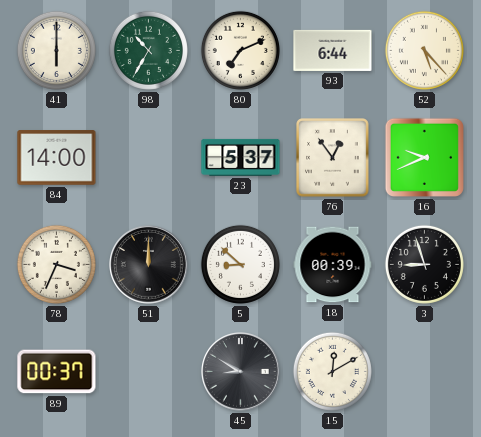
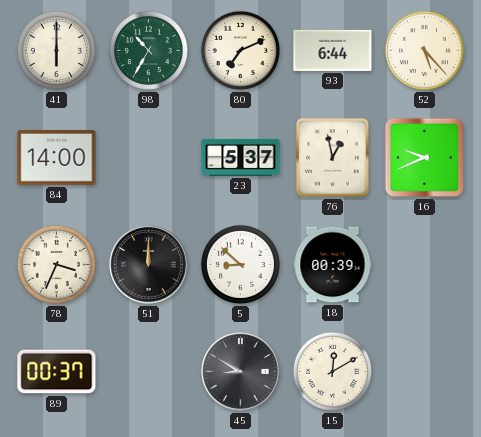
76: 12:54 -> 12:58 (333, 158)
3: 8:57 -> none (424, 264)
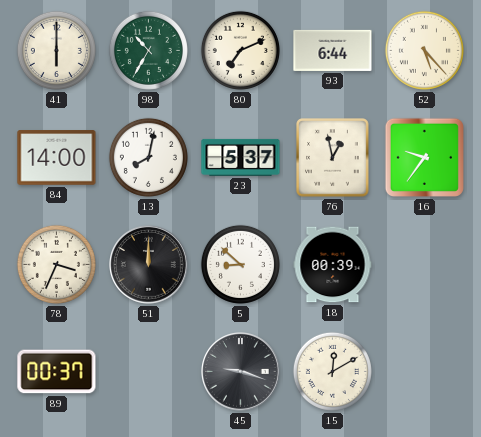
13: none -> 8:02 (148, 157)
16: 9:41 -> 9:36 (424, 157)
45: 8:50 -> 9:18 (241, 372)
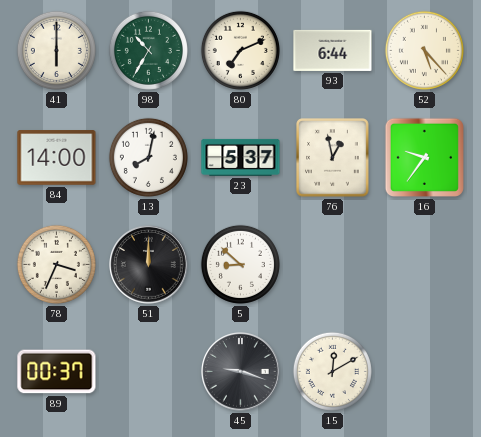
18: 00:39 -> none (333, 265)
